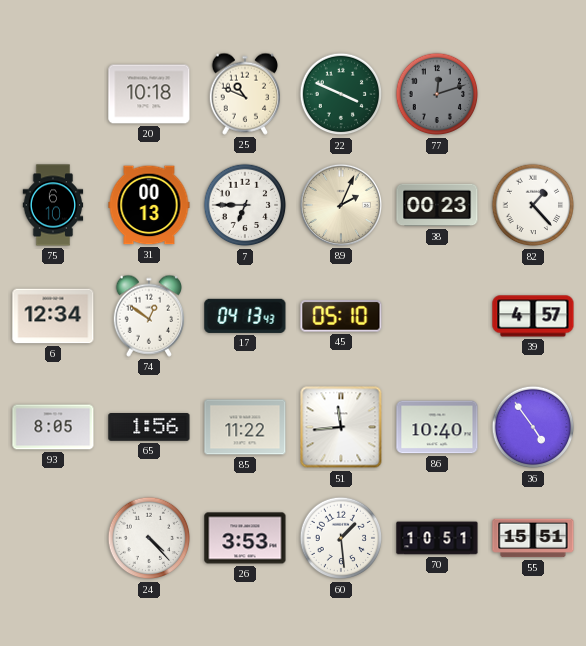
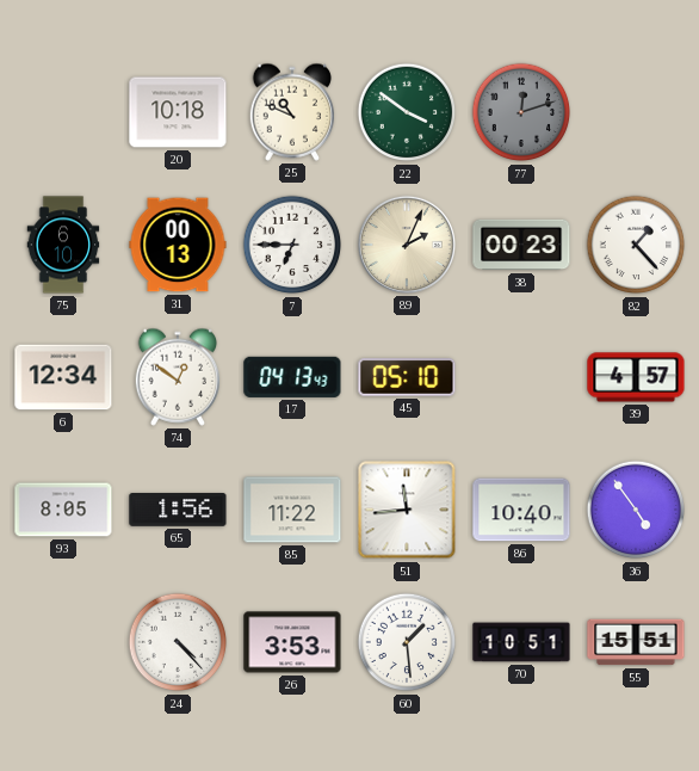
22: 3:49 -> 3:51 (407, 112)
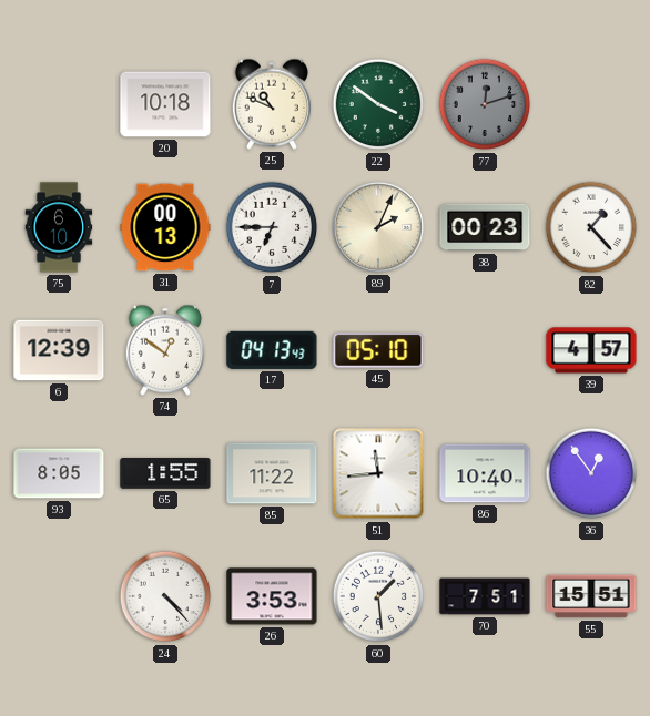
6: 12:34 -> 12:39 (59, 350)
65: 1:56 -> 1:55 (165, 474)
36: 4:54 -> 12:54 (591, 473)
70: 10:51 -> 7:51 (485, 596)
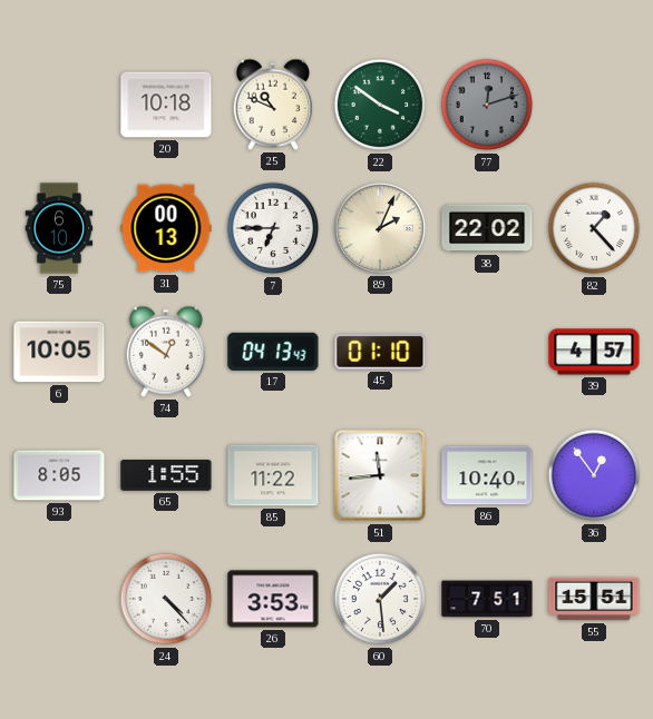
38: 00:23 -> 22:02 (487, 228)
6: 12:39 -> 10:05 (59, 352)
45: 05:10 -> 01:10 (380, 353)
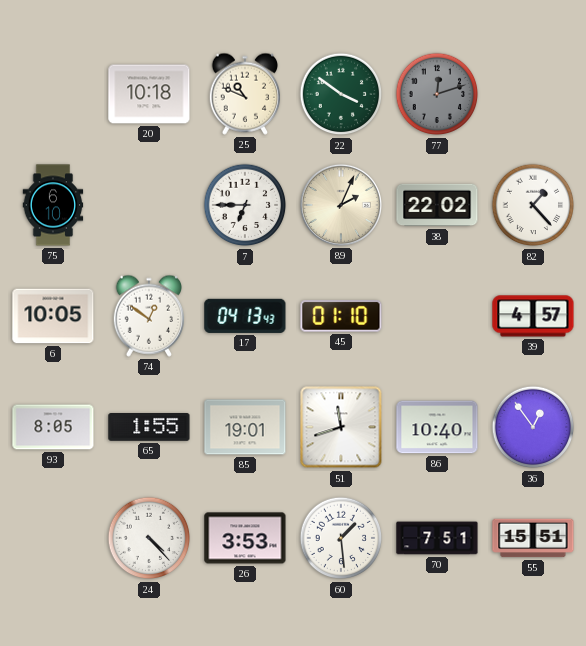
31: 00:13 -> none (166, 228)
85: 11:22 -> 19:01 (245, 427)
51: 11:44 -> 11:42 (341, 427)
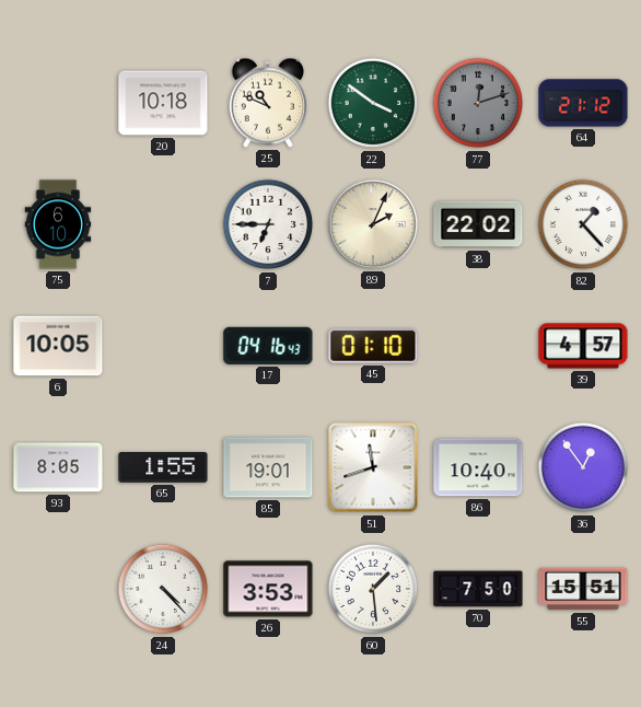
64: none -> 21:12 (583, 103)
74: 12:51 -> none (148, 316)
17: 04:13 -> 04:16 (268, 346)
70: 7:51 -> 7:50 (478, 589)
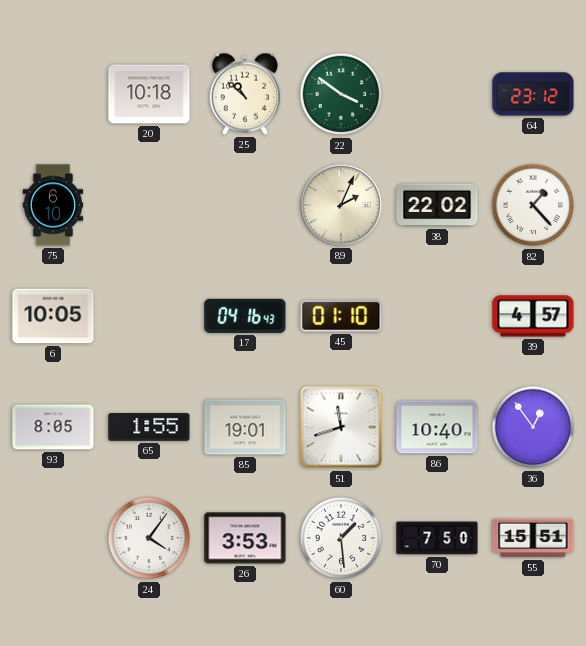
25: 10:49 -> 10:52 (244, 94)
77: 12:12 -> none (478, 103)
64: 21:12 -> 23:12 (533, 94)
7: 6:45 -> none (268, 224)
24: 4:23 -> 4:06 (149, 538)
